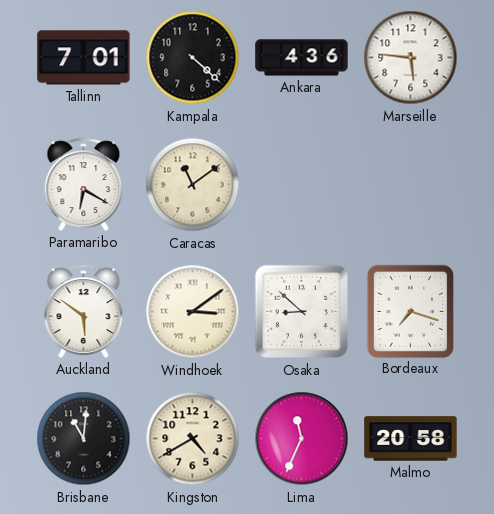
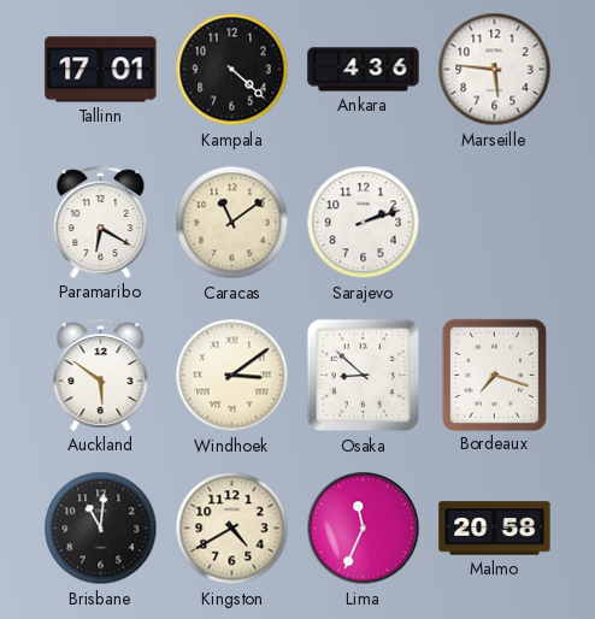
Tallinn: 7:01 -> 17:01 (101, 70)
Sarajevo: none -> 2:12 (364, 223)
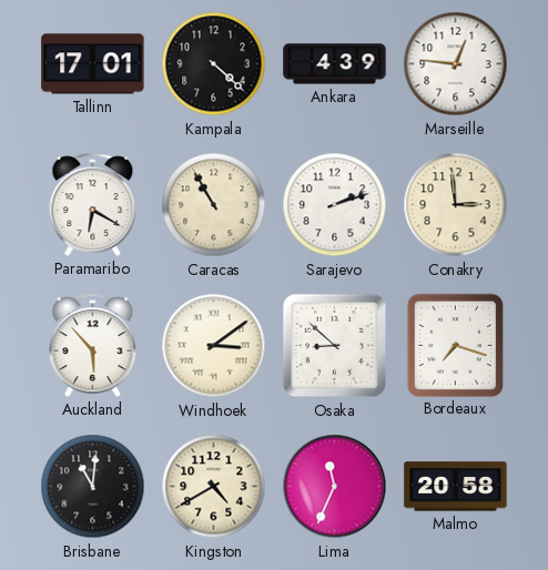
Ankara: 4:36 -> 4:39 (335, 64)
Marseille: 5:46 -> 12:46 (456, 64)
Caracas: 11:09 -> 10:55 (214, 205)
Conakry: none -> 2:59 (456, 205)
Auckland: 5:51 -> 5:53 (93, 345)
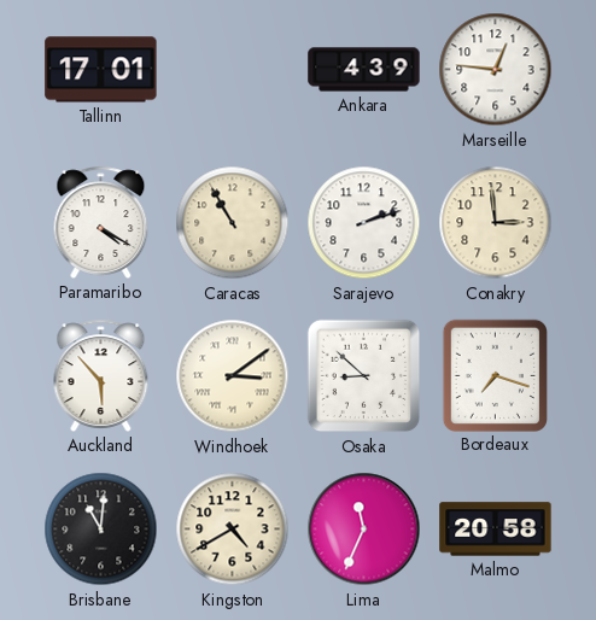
Kampala: 4:22 -> none (214, 64)
Paramaribo: 6:20 -> 4:20 (101, 222)
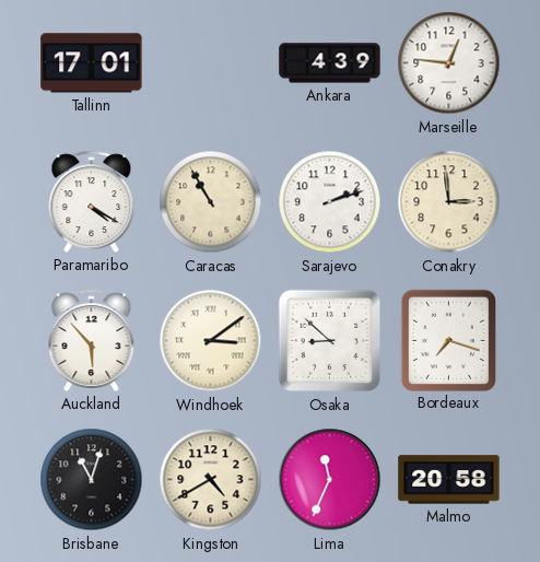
Brisbane: 11:01 -> 11:03 (92, 480)
